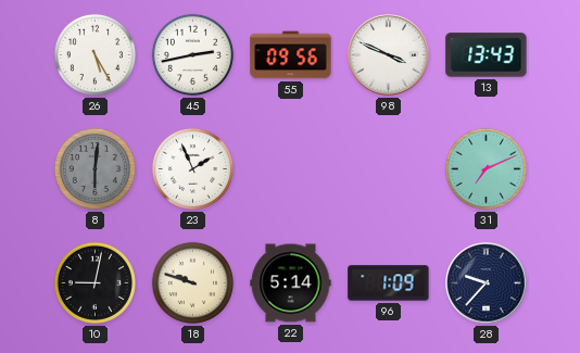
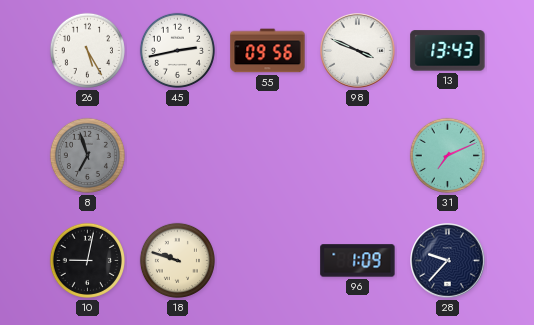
8: 6:01 -> 6:57 (87, 155)
23: 1:56 -> none (192, 168)
22: 5:14 -> none (291, 283)
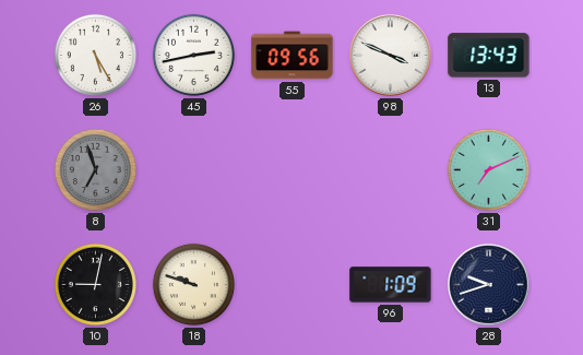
28: 9:37 -> 9:42 (489, 285)
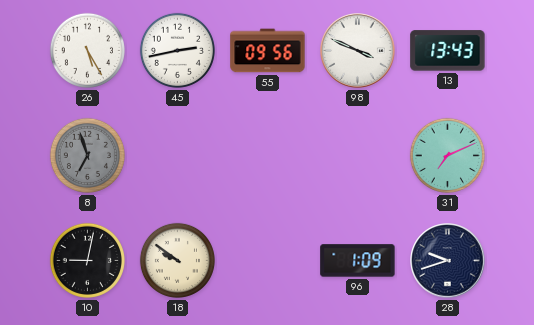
18: 9:48 -> 9:51 (177, 260)
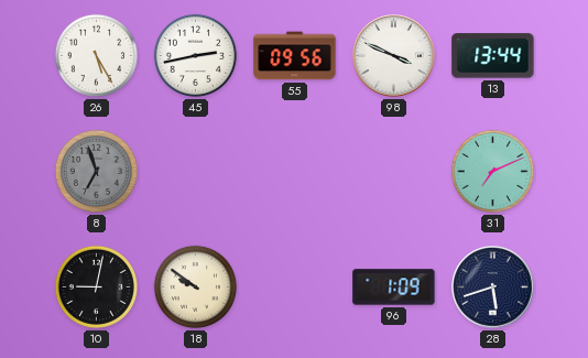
13: 13:43 -> 13:44 (493, 56)
28: 9:42 -> 5:42 (493, 288)
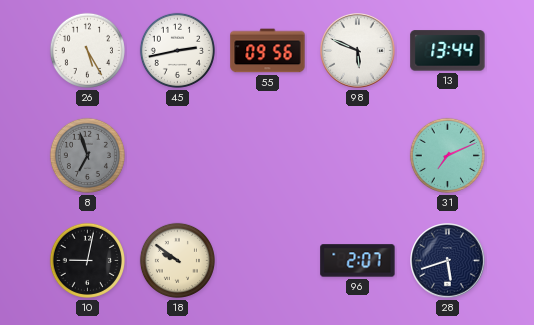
98: 3:49 -> 5:49 (358, 51)
96: 1:09 -> 2:07 (358, 261)
